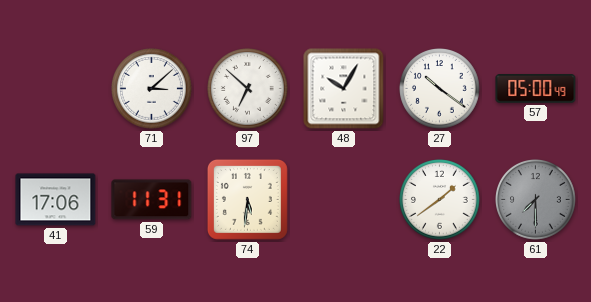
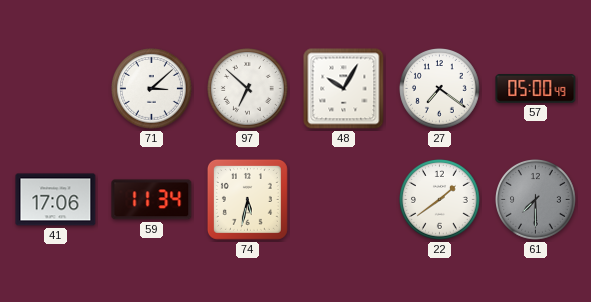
27: 10:21 -> 7:21 (440, 89)
59: 11:31 -> 11:34 (152, 200)
74: 5:31 -> 5:32 (247, 199)
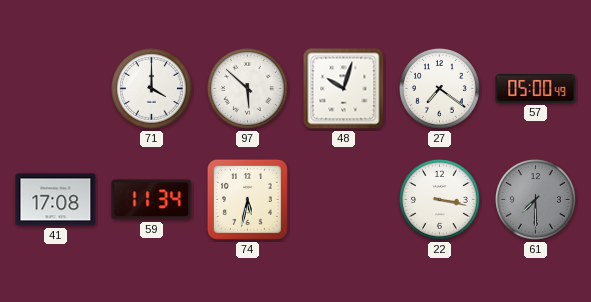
71: 3:08 -> 4:00 (152, 89)
97: 6:52 -> 5:52 (248, 89)
48: 10:05 -> 10:03 (344, 89)
41: 17:06 -> 17:08 (56, 200)
22: 1:39 -> 3:17 (440, 200)
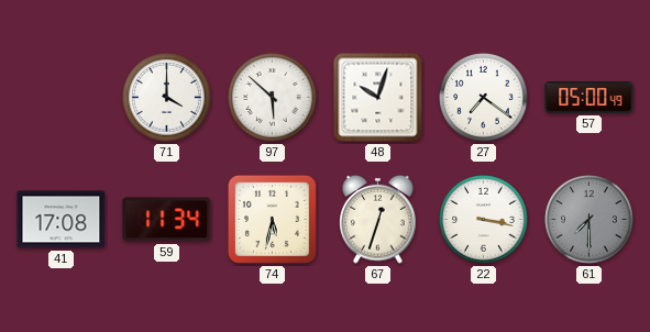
67: none -> 12:33 (378, 219)
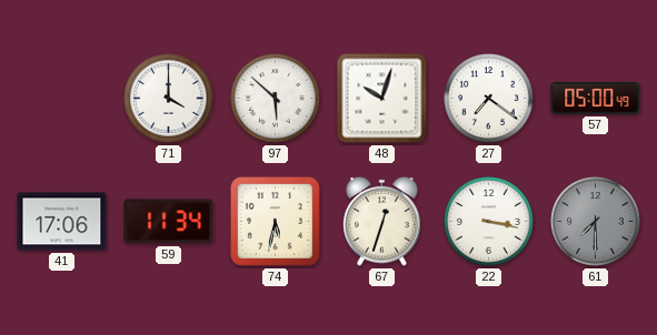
41: 17:08 -> 17:06 (62, 222)
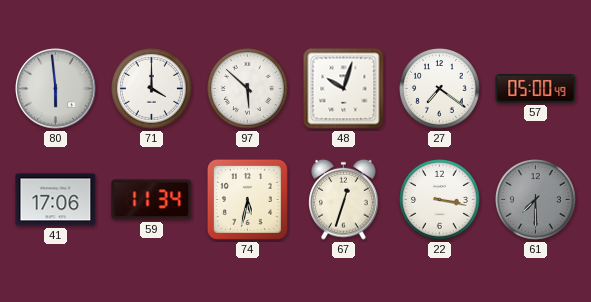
80: none -> 5:59 (56, 89)
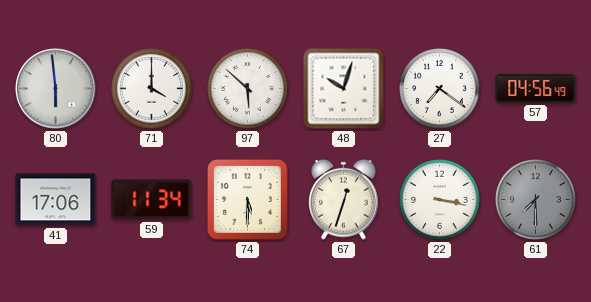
57: 05:00 -> 04:56 (536, 89)
74: 5:32 -> 5:30 (247, 199)
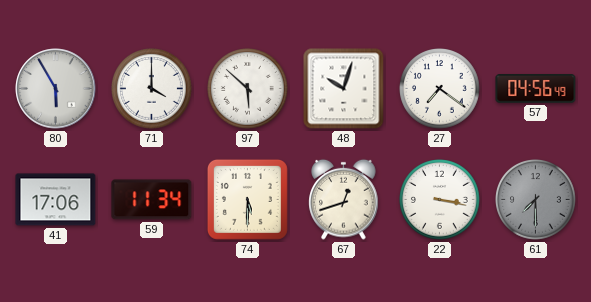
80: 5:59 -> 5:55 (56, 89)
67: 12:33 -> 12:42 (344, 199)
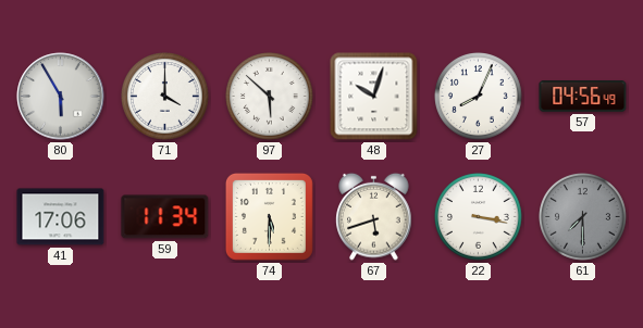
27: 7:21 -> 8:04 (479, 97)
67: 12:42 -> 5:42 (374, 216)
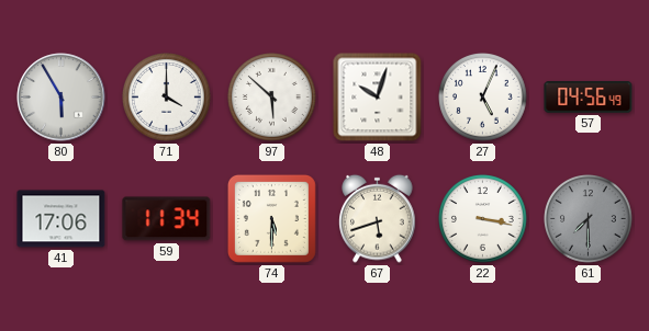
27: 8:04 -> 5:04 (483, 98)
